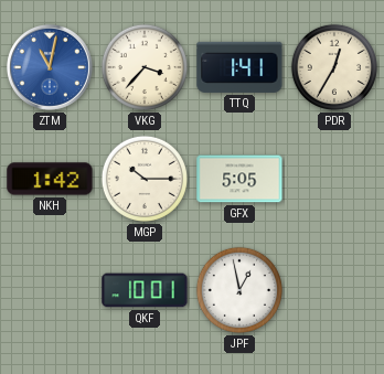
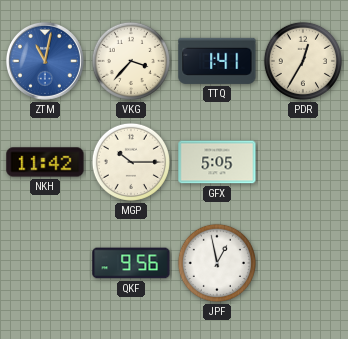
NKH: 1:42 -> 11:42 (45, 162)
QKF: 10:01 -> 9:56 (131, 263)
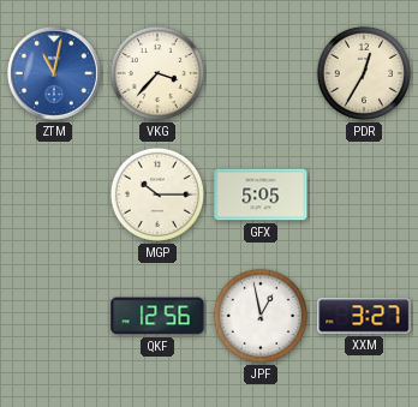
TTQ: 1:41 -> none (217, 61)
NKH: 11:42 -> none (45, 162)
QKF: 9:56 -> 12:56 (157, 316)
XXM: none -> 3:27 (364, 316)
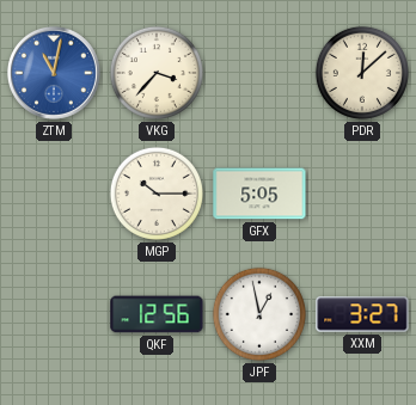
PDR: 12:35 -> 12:08 (362, 73)
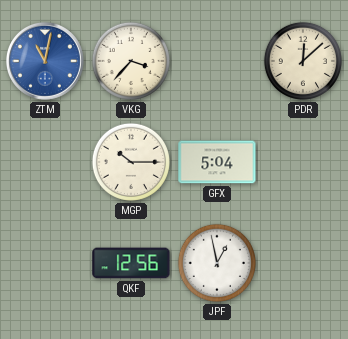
GFX: 5:05 -> 5:04 (217, 162)
XXM: 3:27 -> none (362, 314)
